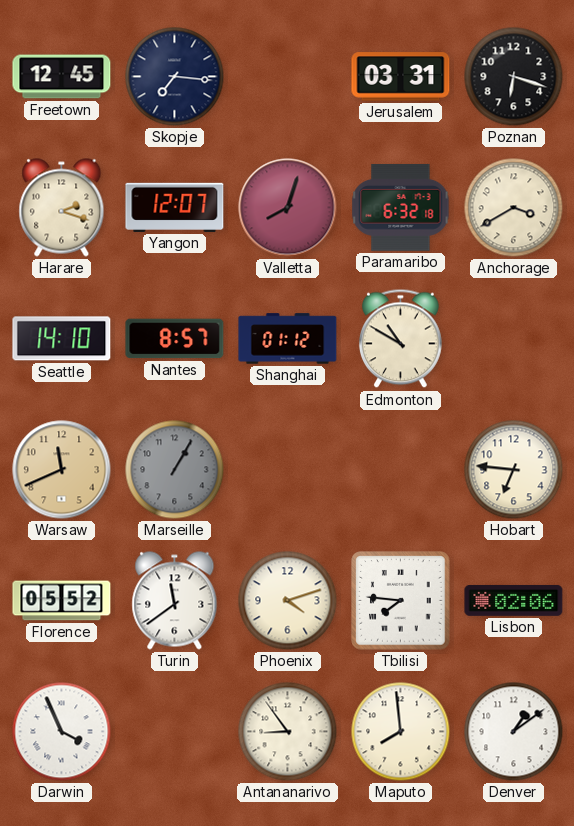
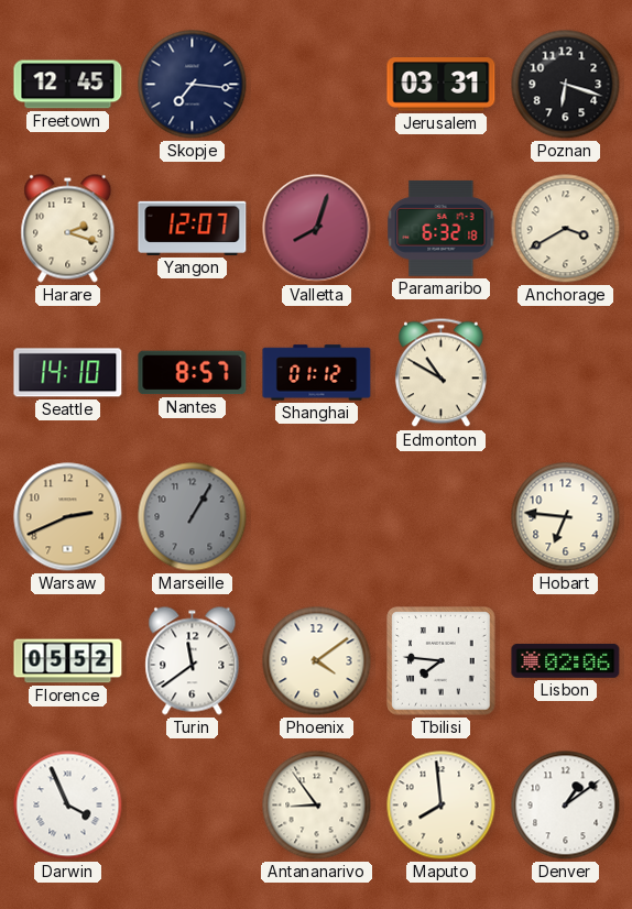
Warsaw: 11:41 -> 2:41 (68, 517)
Phoenix: 4:12 -> 4:09 (317, 661)
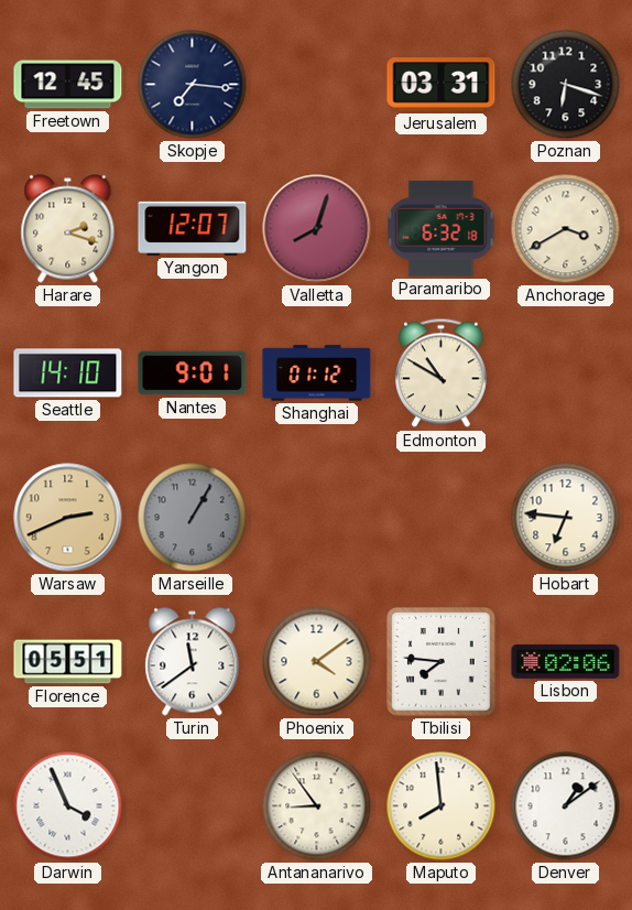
Nantes: 8:57 -> 9:01 (193, 373)
Florence: 05:52 -> 05:51 (68, 662)
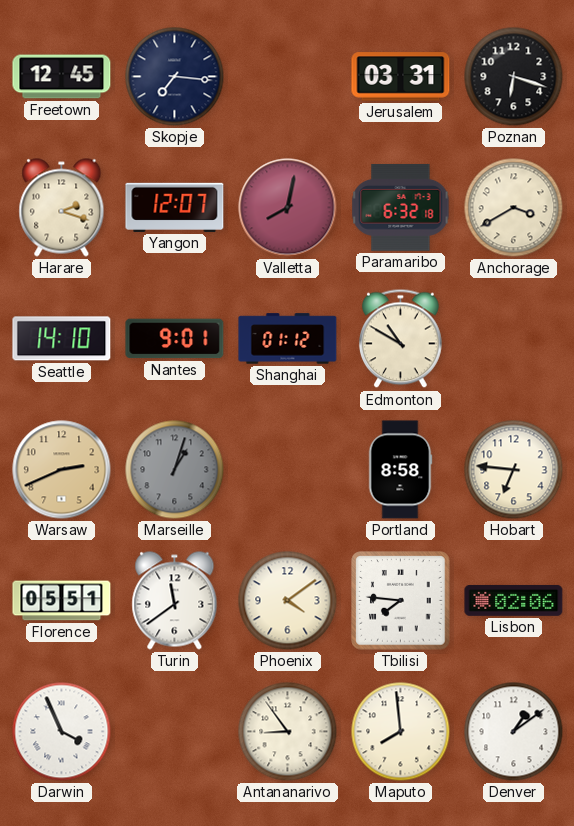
Valletta: 8:03 -> 8:02 (288, 208)
Marseille: 1:05 -> 1:03 (175, 470)
Portland: none -> 8:58 (400, 470)
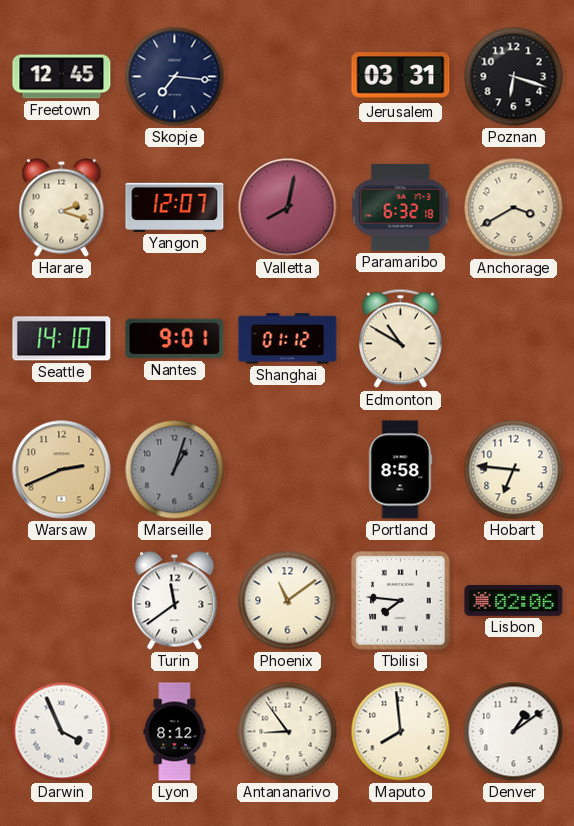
Florence: 05:51 -> none (62, 601)
Phoenix: 4:09 -> 11:09 (288, 601)
Lyon: none -> 8:12 (175, 732)
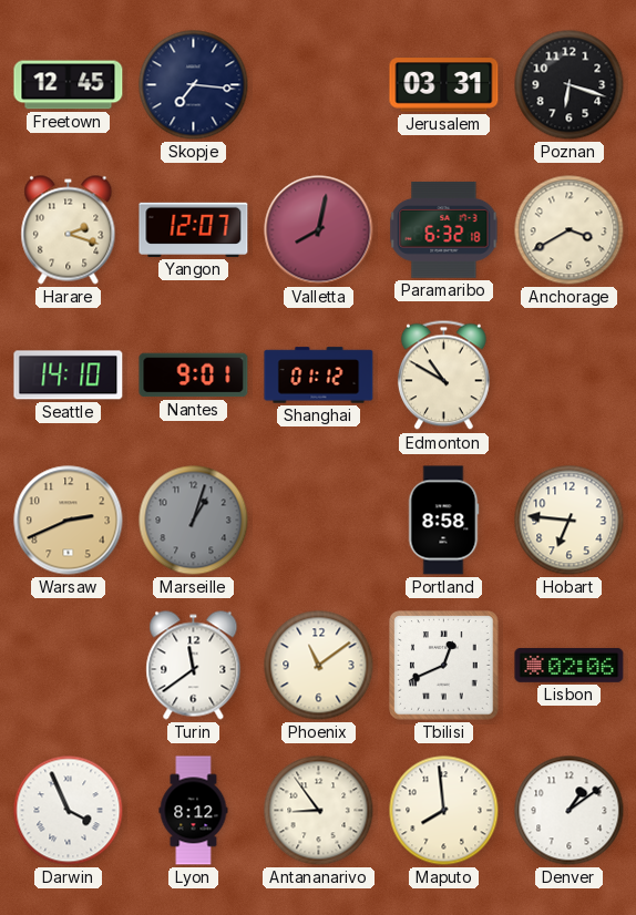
Tbilisi: 7:46 -> 12:41 (444, 666)
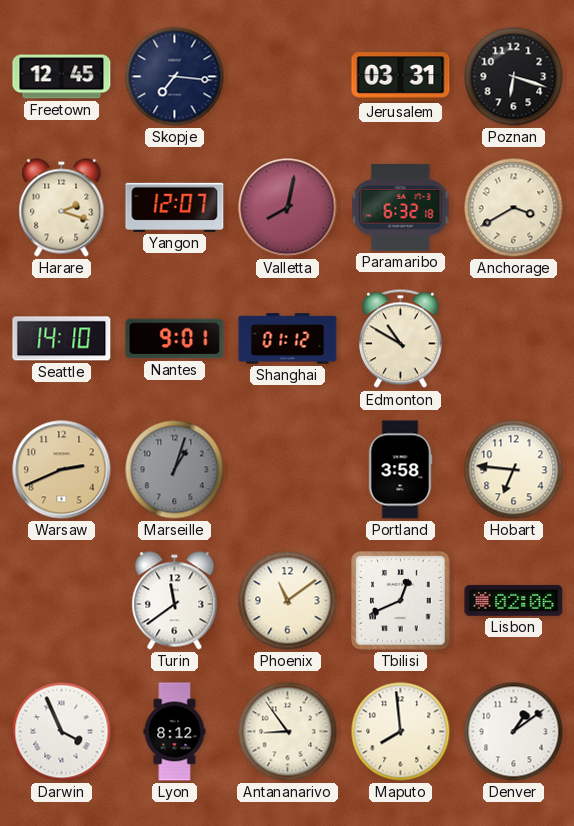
Portland: 8:58 -> 3:58 (400, 470)
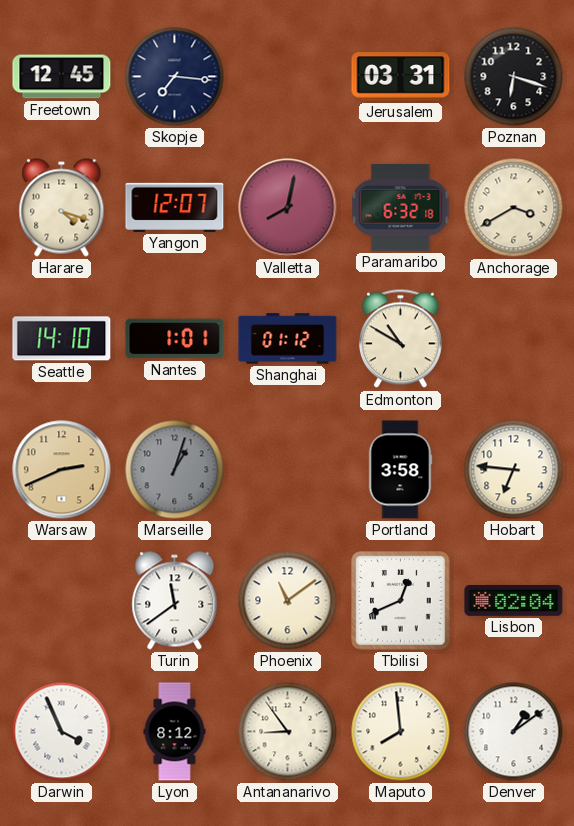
Harare: 2:18 -> 4:18 (62, 208)
Nantes: 9:01 -> 1:01 (175, 339)
Lisbon: 02:06 -> 02:04 (514, 601)
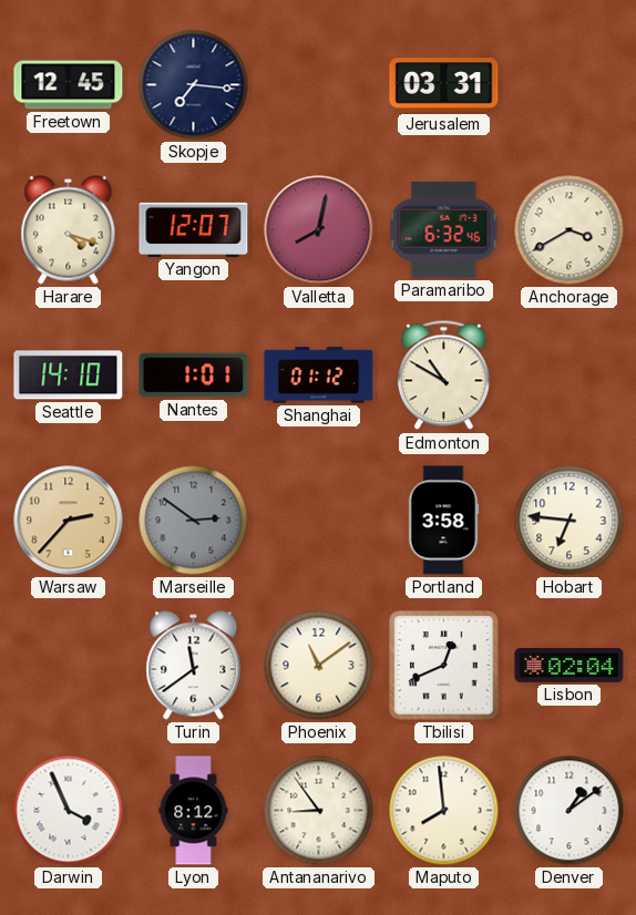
Poznan: 6:18 -> none (514, 77)
Paramaribo: 6:32:18 -> 6:32:46 (444, 229)
Warsaw: 2:41 -> 2:37 (69, 521)
Marseille: 1:03 -> 2:51 (194, 521)
